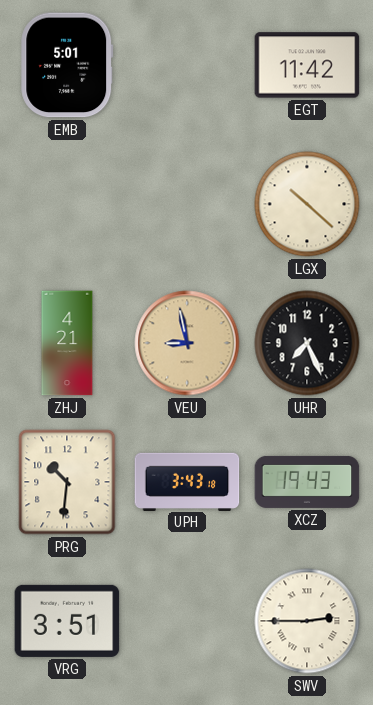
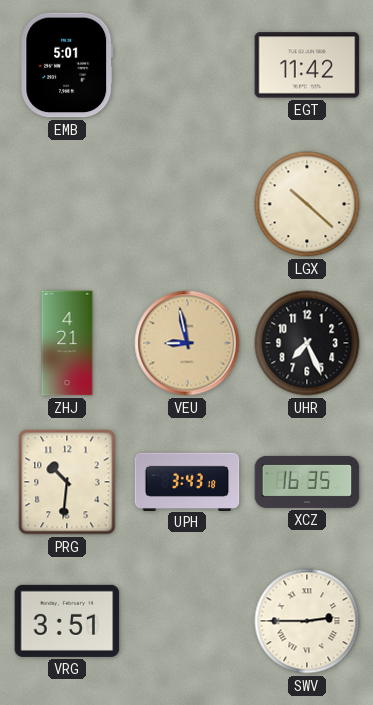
XCZ: 19:43 -> 16:35 (307, 482)
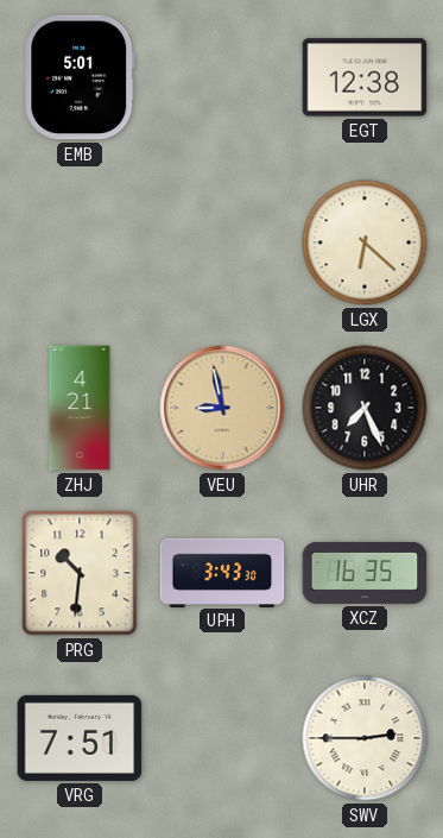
EGT: 11:42 -> 12:38 (365, 77)
LGX: 10:22 -> 6:22 (365, 242)
UPH: 3:43:18 -> 3:43:30 (222, 572)
VRG: 3:51 -> 7:51 (80, 738)
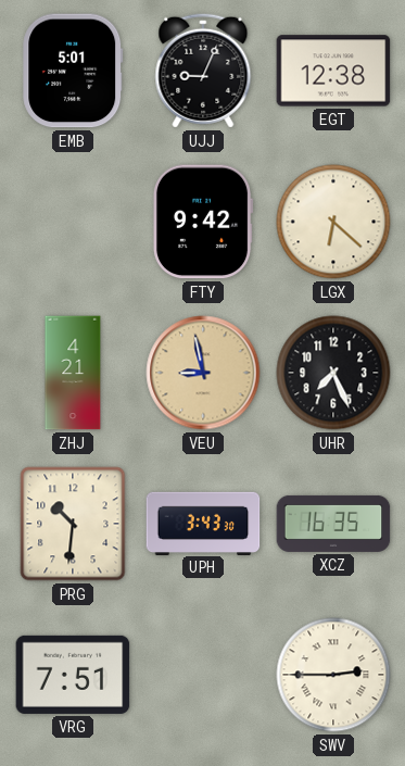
UJJ: none -> 9:04 (203, 71)
FTY: none -> 9:42 (203, 222)
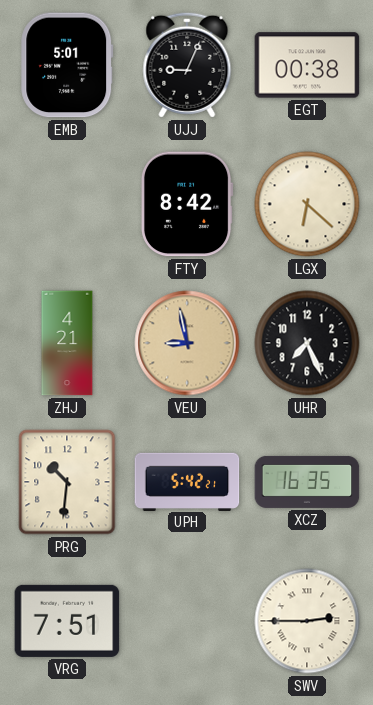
EGT: 12:38 -> 00:38 (307, 65)
FTY: 9:42 -> 8:42 (187, 204)
UPH: 3:43 -> 5:42 (187, 481)
